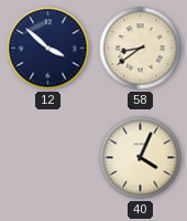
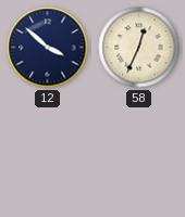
58: 8:39 -> 12:34 (139, 48)
40: 4:04 -> none (141, 158)
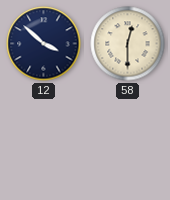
58: 12:34 -> 12:30 (128, 44)
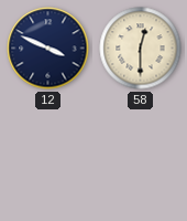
12: 3:52 -> 3:49 (48, 49)
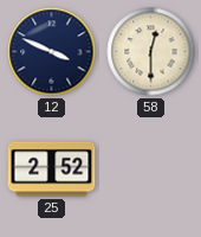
25: none -> 2:52 (52, 169)
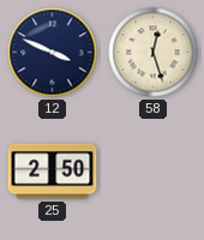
58: 12:30 -> 12:27 (154, 53)
25: 2:52 -> 2:50 (53, 172)
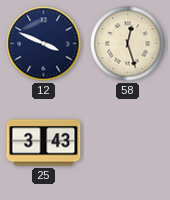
25: 2:50 -> 3:43 (44, 143)
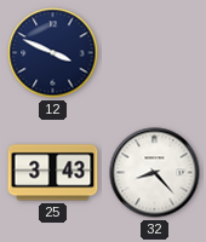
58: 12:27 -> none (128, 44)
32: none -> 8:23 (155, 173)
